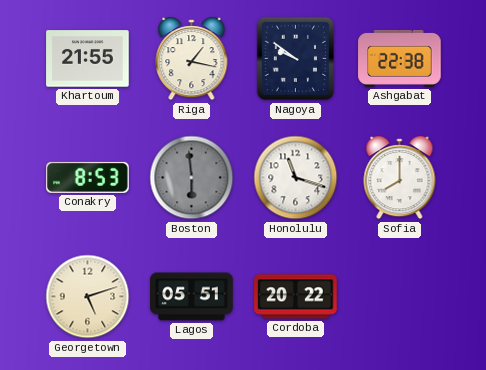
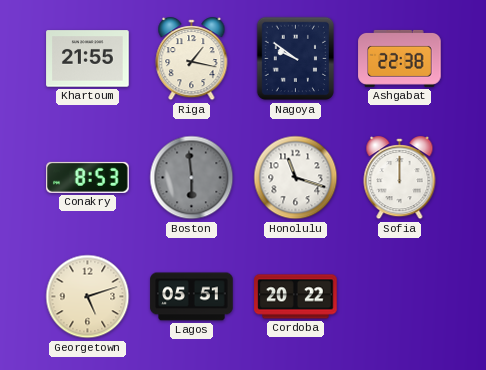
Sofia: 8:00 -> 12:00 (400, 178)
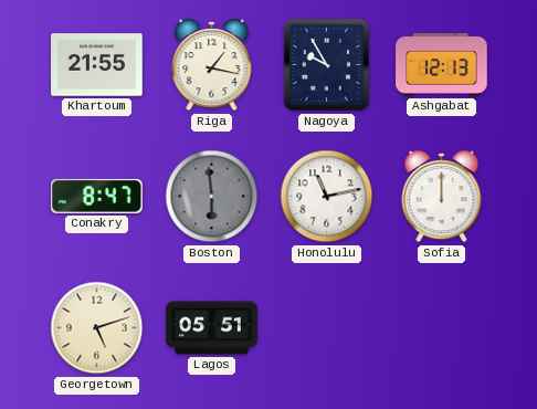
Nagoya: 9:51 -> 9:55 (326, 65)
Ashgabat: 22:38 -> 12:13 (442, 64)
Conakry: 8:53 -> 8:47 (97, 196)
Honolulu: 11:18 -> 11:13 (327, 197)
Cordoba: 20:22 -> none (296, 297)
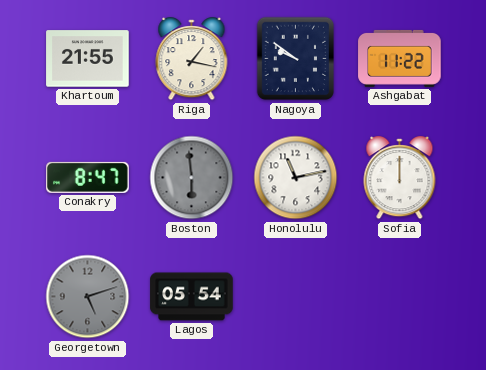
Nagoya: 9:55 -> 9:51 (295, 59)
Ashgabat: 12:13 -> 11:22 (400, 58)
Georgetown dial: cream -> grey (88, 297)
Lagos: 05:51 -> 05:54 (192, 297)
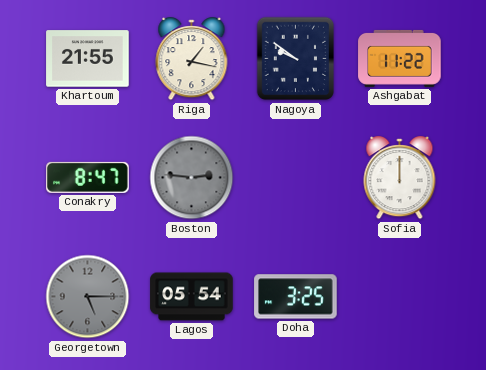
Boston: 5:59 -> 2:46 (192, 178)
Honolulu: 11:13 -> none (296, 178)
Georgetown: 5:12 -> 5:15 (88, 297)
Doha: none -> 3:25 (296, 297)
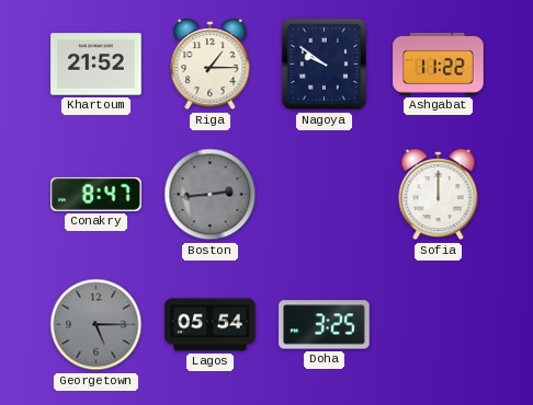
Khartoum: 21:55 -> 21:52 (97, 65)
Riga: 1:17 -> 1:15 (211, 65)
Boston: 2:46 -> 2:44 (211, 195)
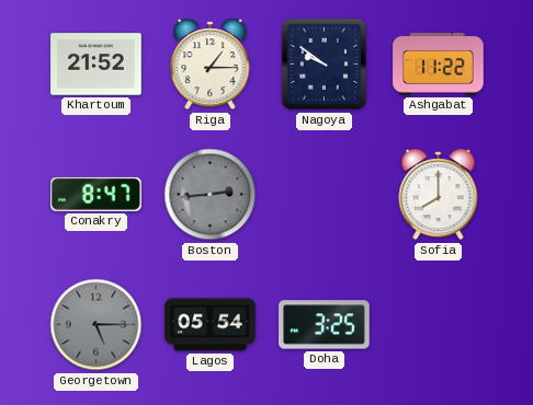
Sofia: 12:00 -> 8:00 (439, 195)
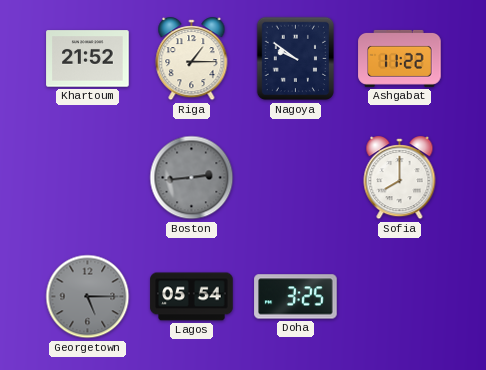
Conakry: 8:47 -> none (97, 194)
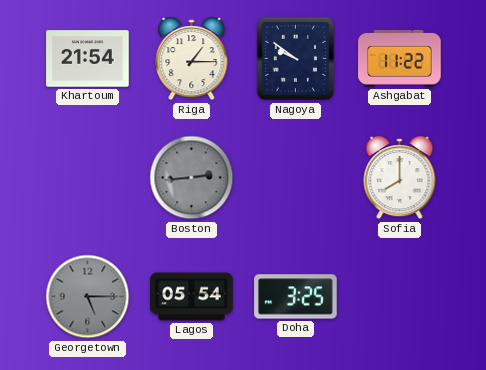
Khartoum: 21:52 -> 21:54 (88, 59)
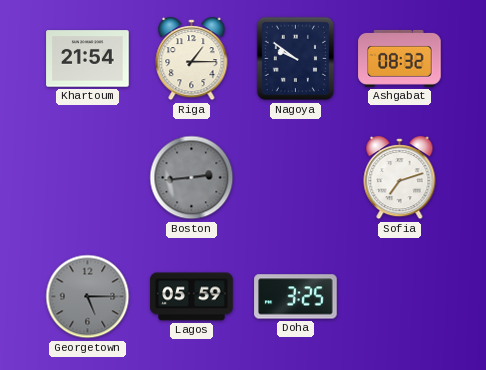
Ashgabat: 11:22 -> 08:32 (400, 58)
Sofia: 8:00 -> 7:12 (400, 178)
Lagos: 05:54 -> 05:59 (192, 297)
